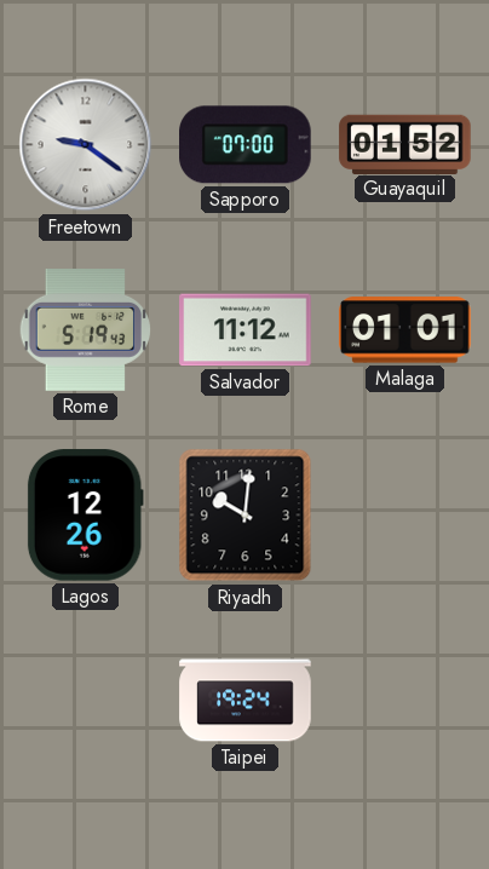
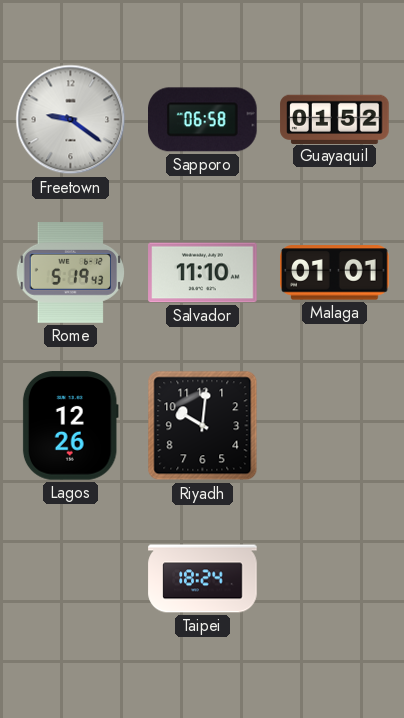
Sapporo: 07:00 -> 06:58 (203, 120)
Salvador: 11:12 -> 11:10 (203, 273)
Taipei: 19:24 -> 18:24 (203, 579)
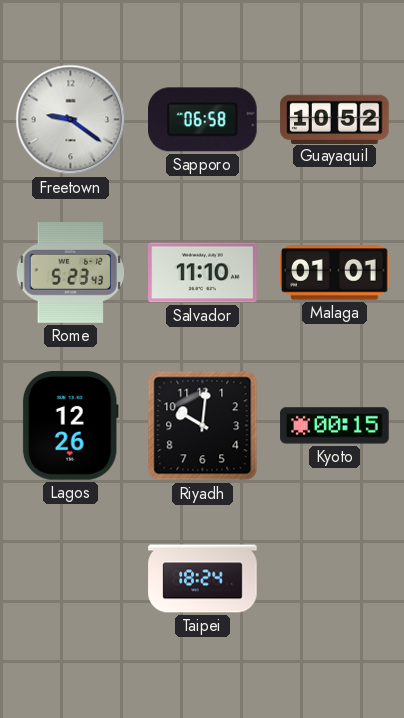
Guayaquil: 01:52 -> 10:52 (335, 119)
Rome: 5:19 -> 5:23 (70, 273)
Kyoto: none -> 00:15 (335, 426)
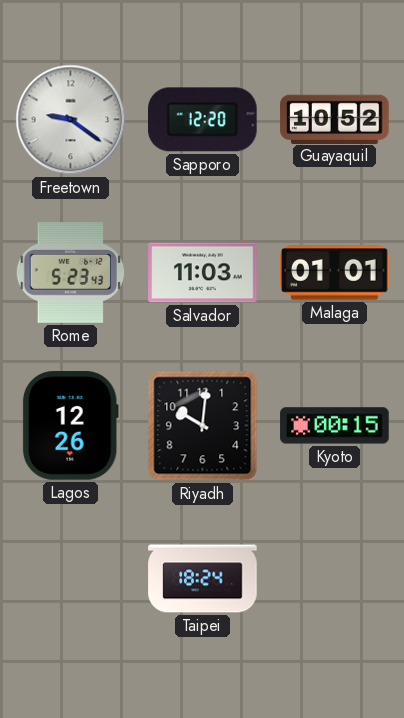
Sapporo: 06:58 -> 12:20 (203, 120)
Salvador: 11:10 -> 11:03 (203, 273)
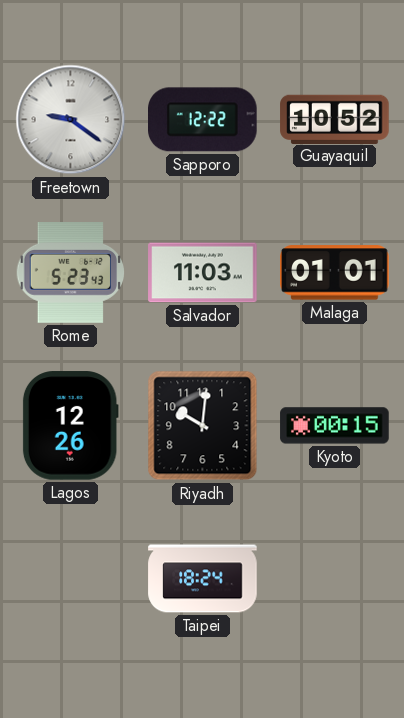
Sapporo: 12:20 -> 12:22 (203, 120)
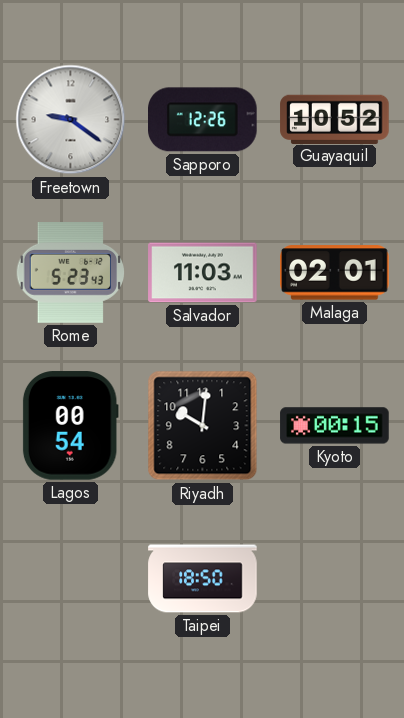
Sapporo: 12:22 -> 12:26 (203, 120)
Malaga: 01:01 -> 02:01 (335, 273)
Lagos: 12:26 -> 00:54 (70, 426)
Taipei: 18:24 -> 18:50 (203, 579)
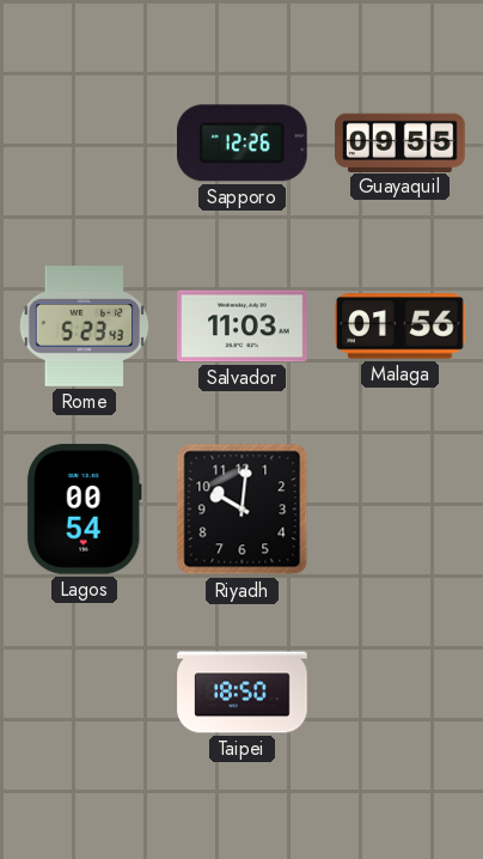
Freetown: 9:21 -> none (71, 120)
Guayaquil: 10:52 -> 09:55 (401, 142)
Malaga: 02:01 -> 01:56 (401, 327)
Kyoto: 00:15 -> none (335, 426)
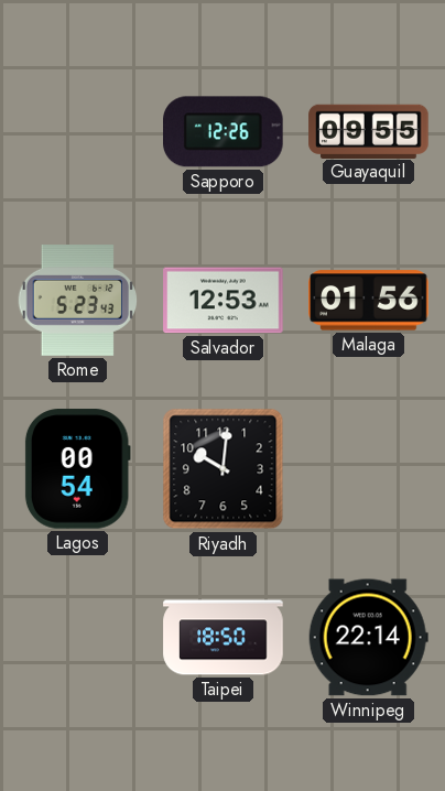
Salvador: 11:03 -> 12:53 (224, 301)
Winnipeg: none -> 22:14 (368, 638)
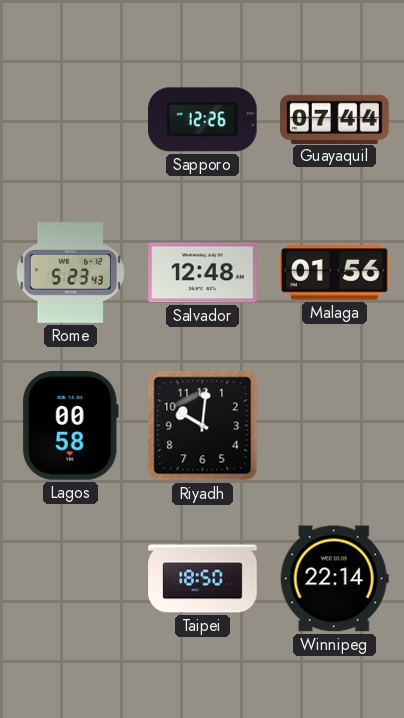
Guayaquil: 09:55 -> 07:44 (335, 119)
Salvador: 12:53 -> 12:48 (203, 273)
Lagos: 00:54 -> 00:58 (70, 426)
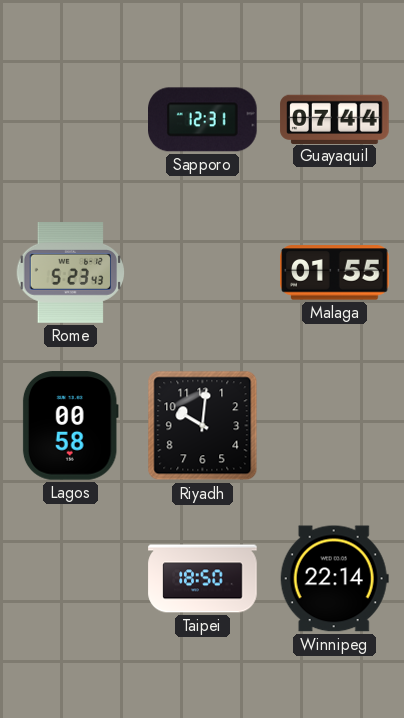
Sapporo: 12:26 -> 12:31 (203, 120)
Salvador: 12:48 -> none (203, 273)
Malaga: 01:56 -> 01:55 (335, 273)
